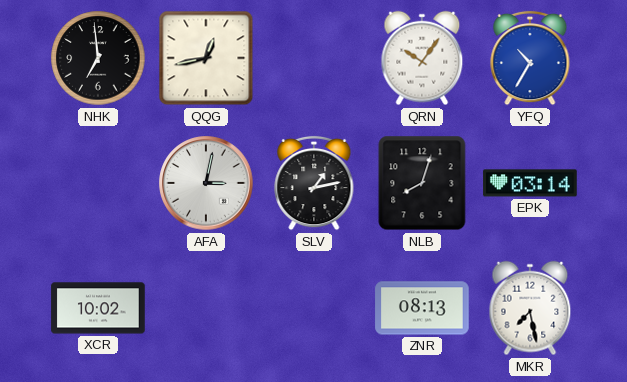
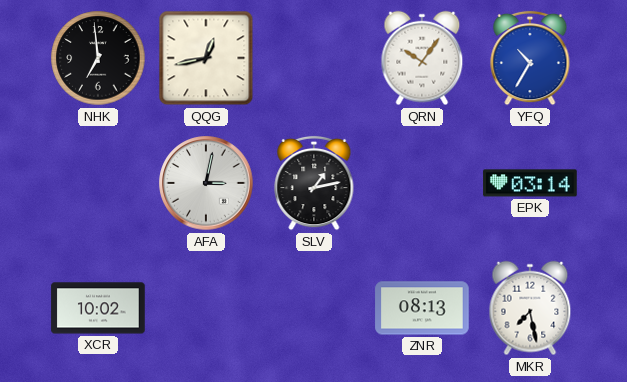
NLB: 8:03 -> none (422, 183)
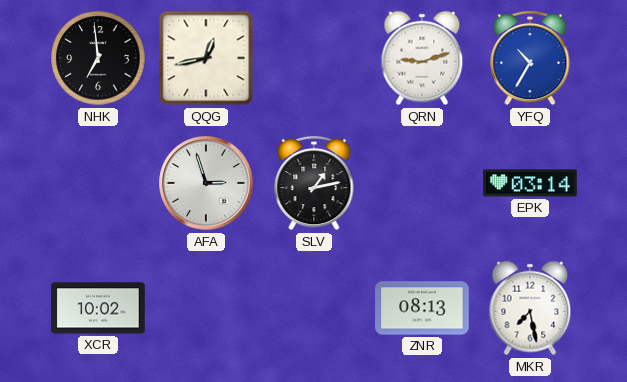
QRN: 10:06 -> 9:12 (422, 58)
AFA: 3:02 -> 2:57 (206, 183)
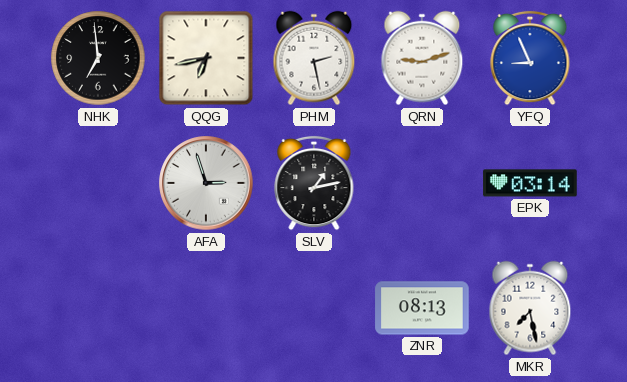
QQG: 12:43 -> 6:43 (206, 58)
PHM: none -> 2:28 (314, 58)
YFQ: 10:35 -> 8:56 (530, 58)
XCR: 10:02 -> none (98, 308)
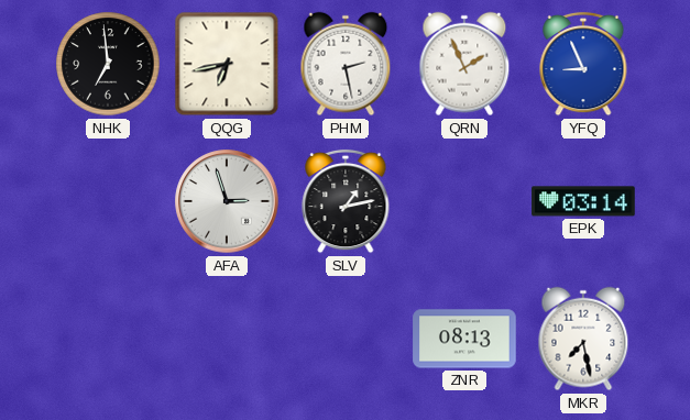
QRN: 9:12 -> 1:56 (464, 64)
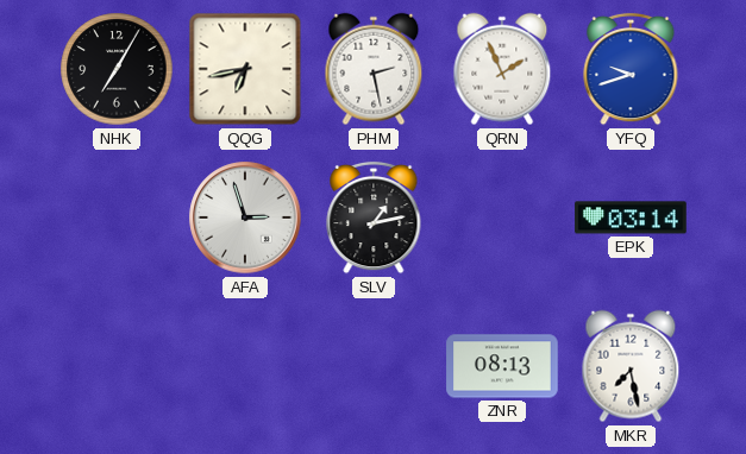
NHK: 6:59 -> 7:05 (117, 69)
YFQ: 8:56 -> 9:42 (631, 69)
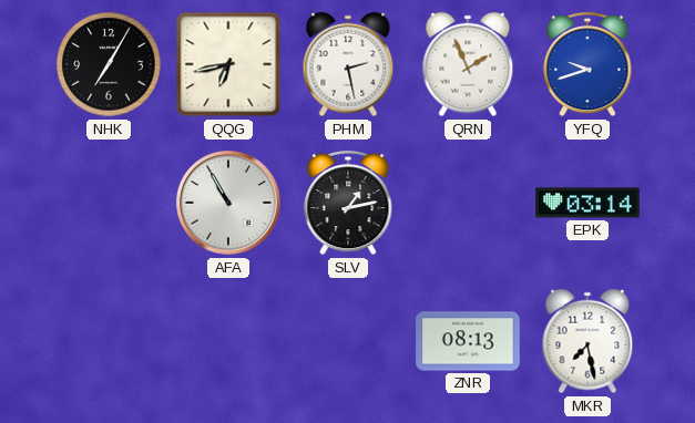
AFA: 2:57 -> 10:55 (228, 203)
